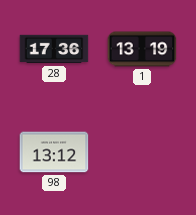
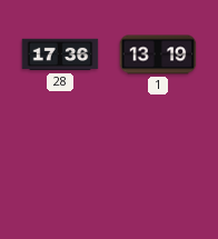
98: 13:12 -> none (54, 152)
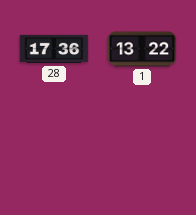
1: 13:19 -> 13:22 (142, 49)
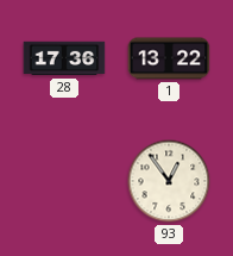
93: none -> 12:54 (169, 181)
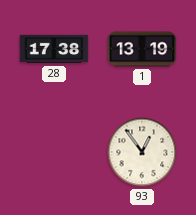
28: 17:36 -> 17:38 (54, 49)
1: 13:22 -> 13:19 (142, 49)
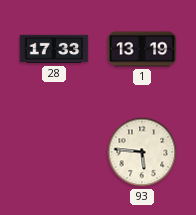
28: 17:38 -> 17:33 (54, 49)
93: 12:54 -> 5:46 (142, 152)
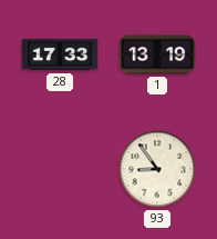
93: 5:46 -> 8:54 (157, 169)
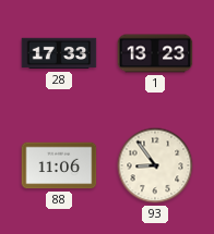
1: 13:19 -> 13:23 (155, 53)
88: none -> 11:06 (59, 165)
